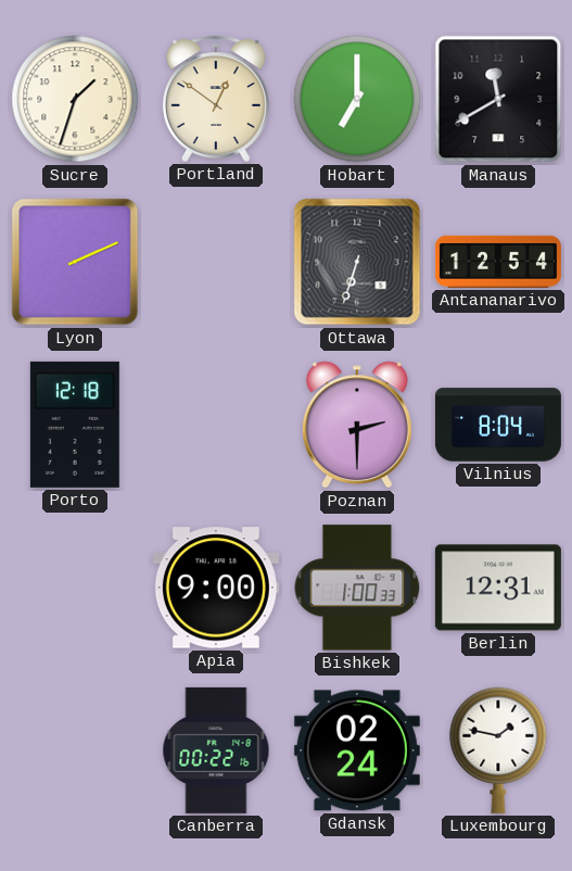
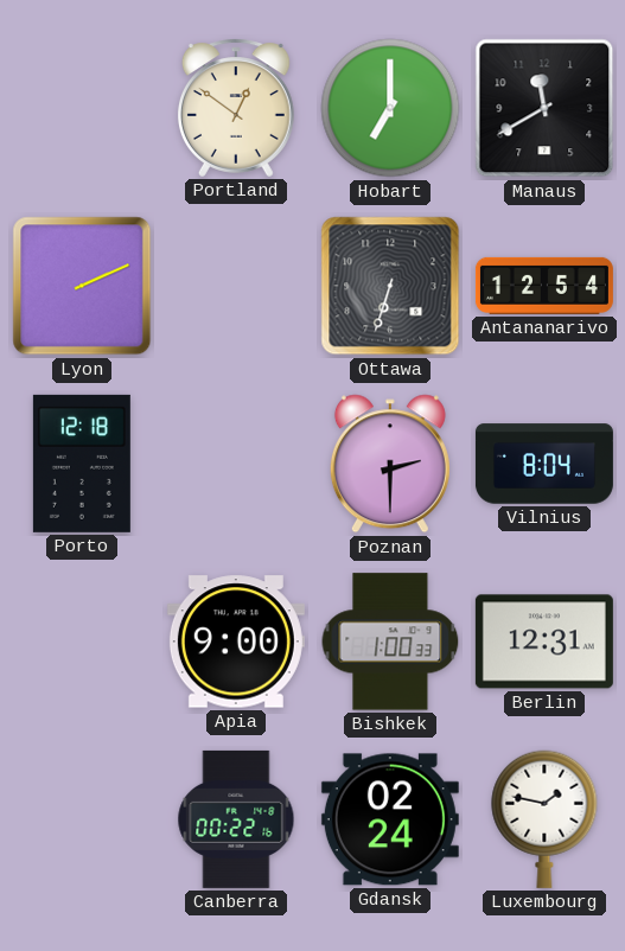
Sucre: 1:33 -> none (75, 99)
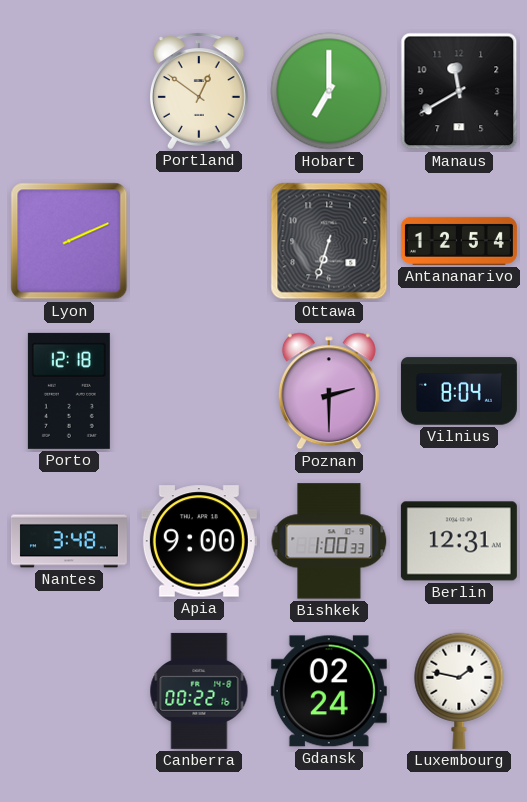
Nantes: none -> 3:48 (69, 541)
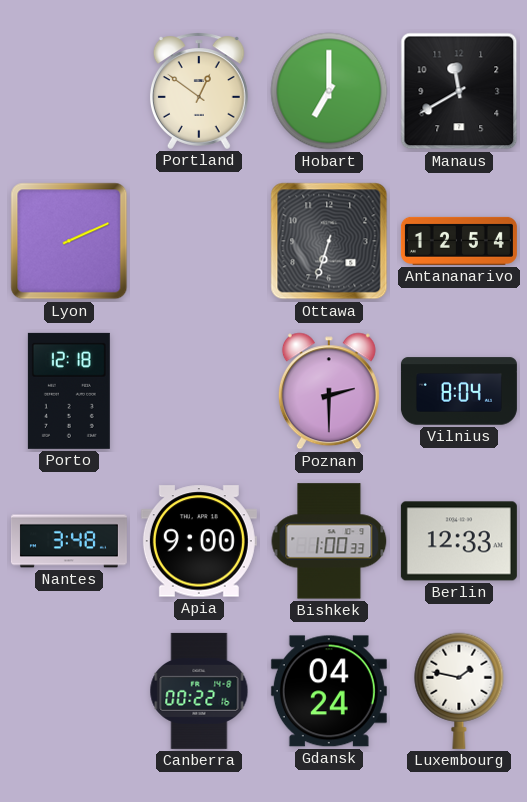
Berlin: 12:31 -> 12:33 (459, 541)
Gdansk: 02:24 -> 04:24 (329, 691)
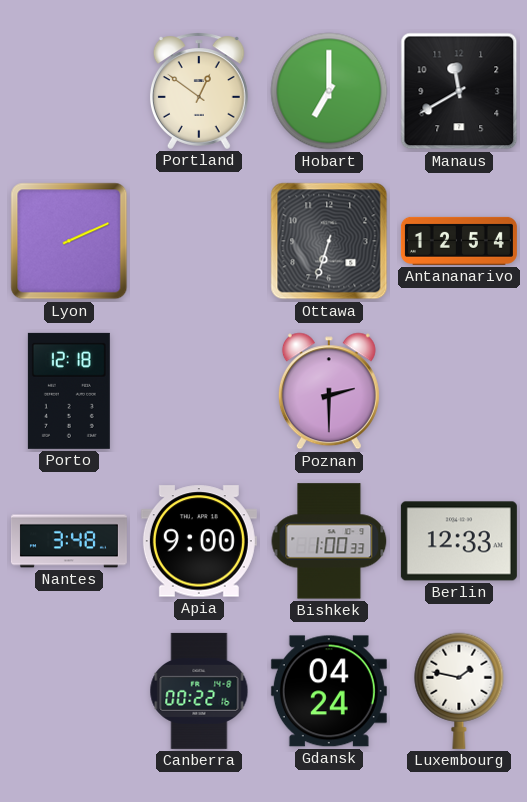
Vilnius: 8:04 -> none (459, 391)
